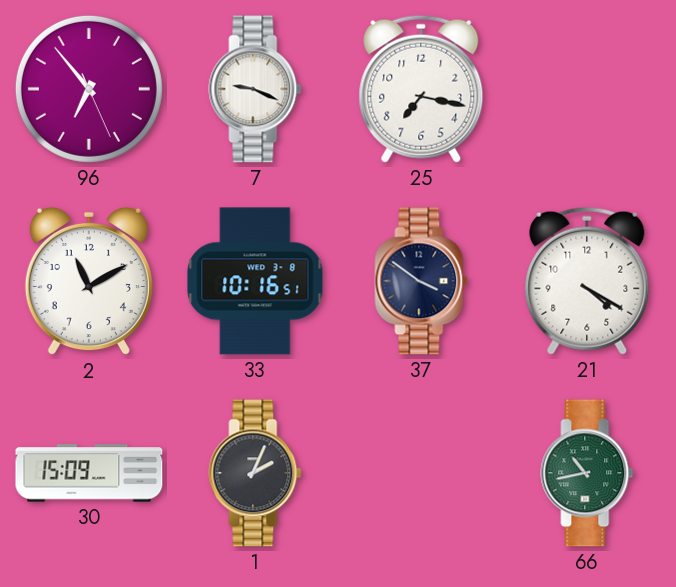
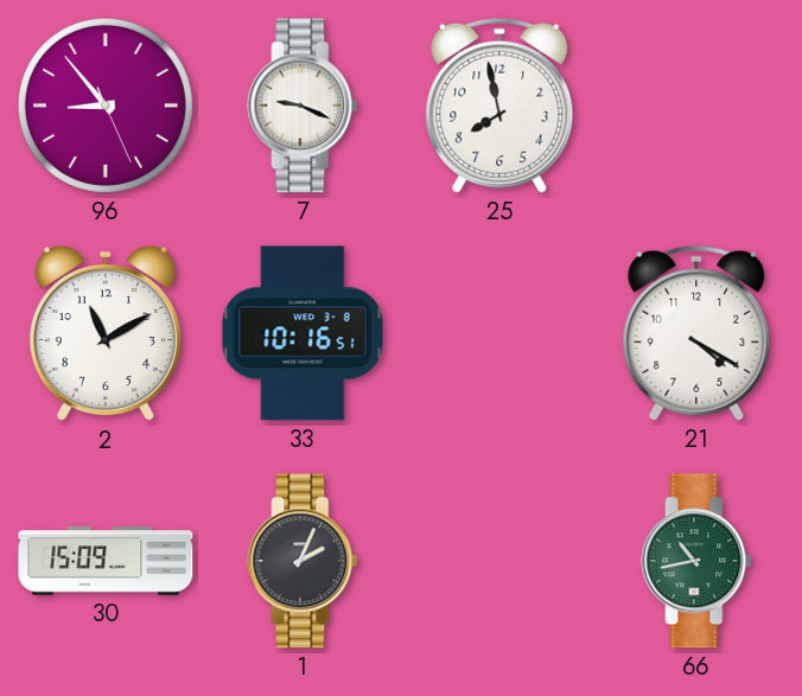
96: 6:53 -> 8:53 (106, 106)
25: 7:17 -> 7:58 (499, 106)
37: 3:51 -> none (421, 281)
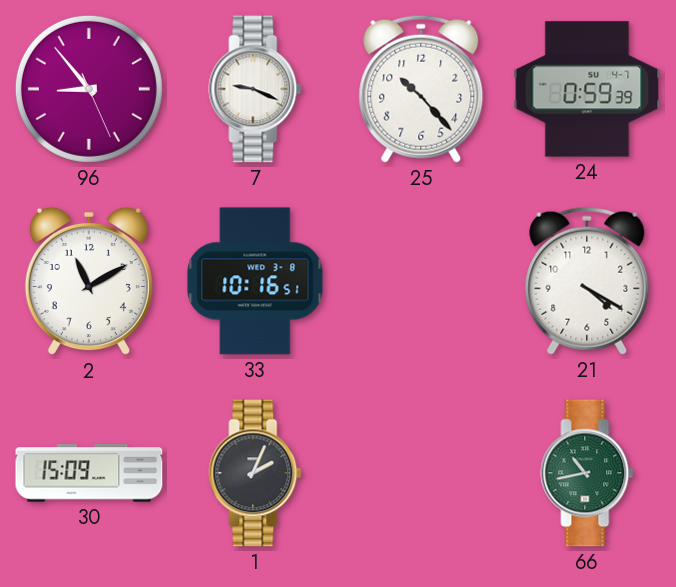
25: 7:58 -> 10:23 (421, 89)
24: none -> 0:59 (587, 89)
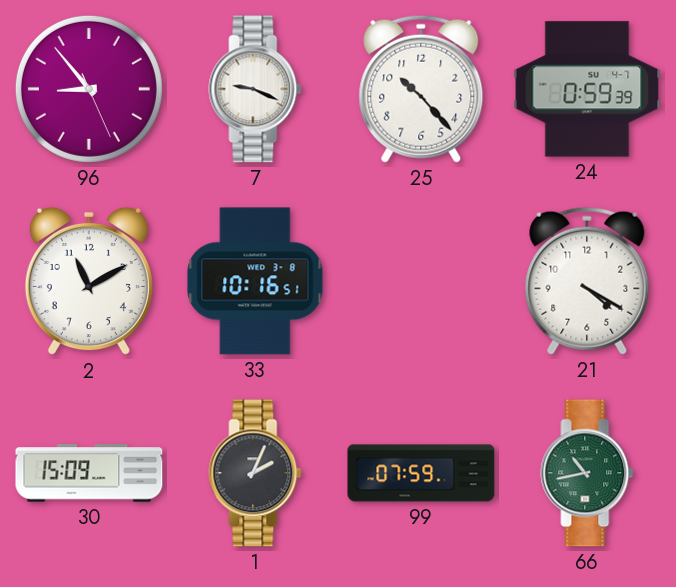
99: none -> 07:59 (421, 473)
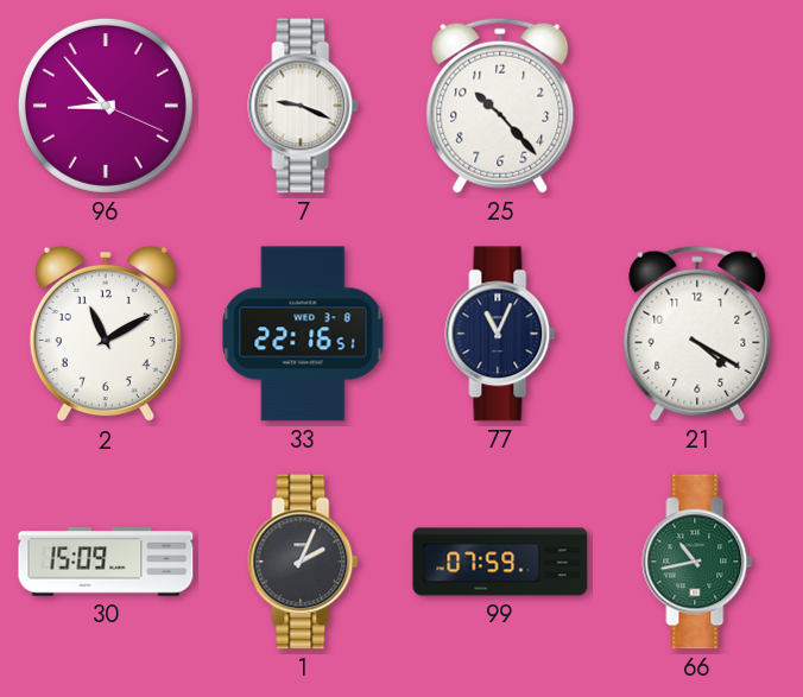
96: 8:53:26 -> 8:53:19 (106, 106)
24: 0:59 -> none (587, 89)
33: 10:16 -> 22:16 (303, 334)
77: none -> 11:04 (500, 334)
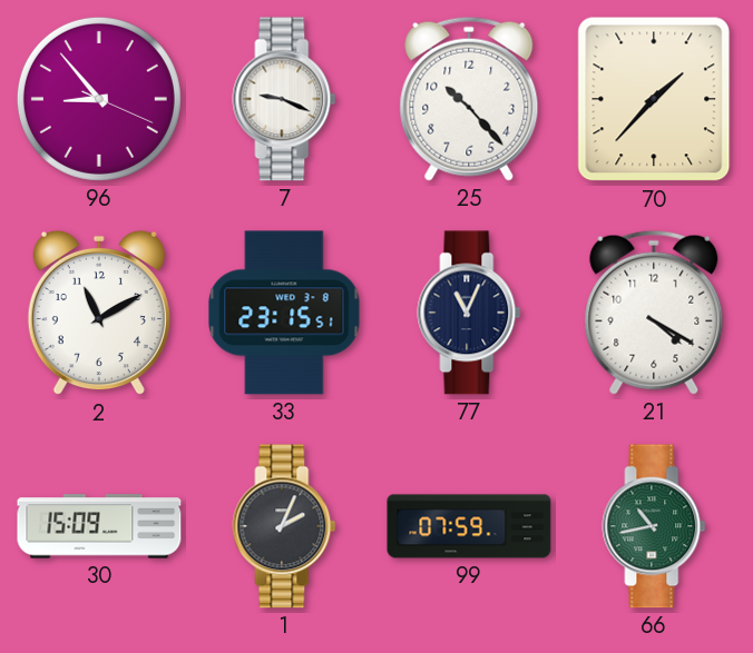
70: none -> 1:37 (654, 99)
33: 22:16 -> 23:15 (284, 313)
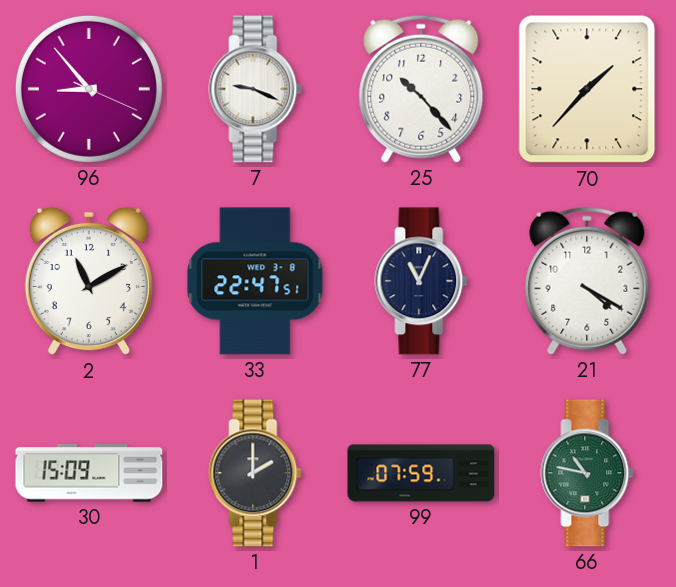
33: 23:15 -> 22:47 (255, 281)
1: 2:04 -> 2:00 (255, 473)
66: 10:43 -> 10:47 (587, 473)
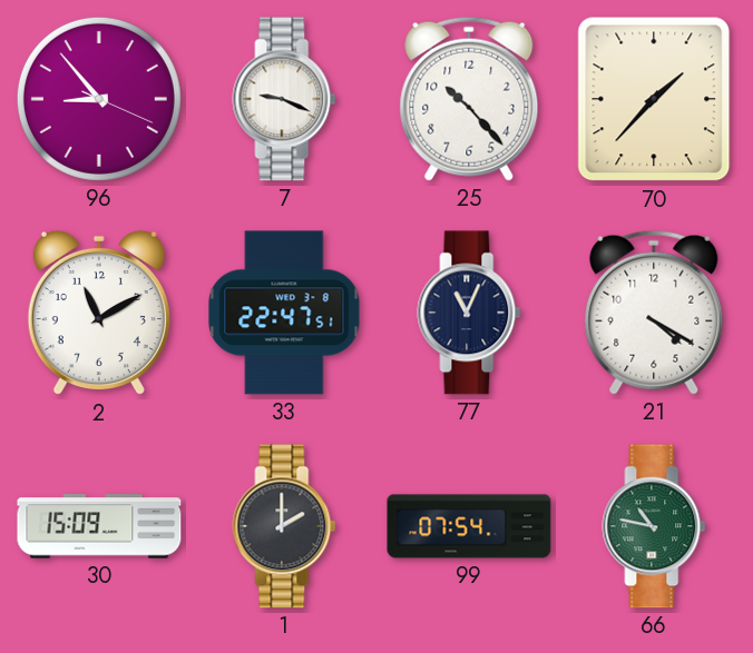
99: 07:59 -> 07:54 (469, 526)
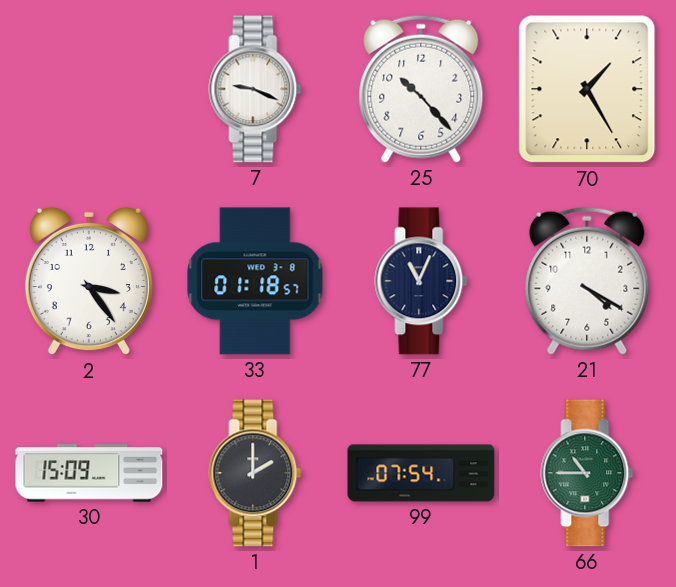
96: 8:53 -> none (99, 99)
70: 1:37 -> 1:25 (587, 89)
2: 11:10 -> 3:24 (89, 281)
33: 22:47 -> 01:18 (255, 281)
66: 10:47 -> 10:45 (587, 473)
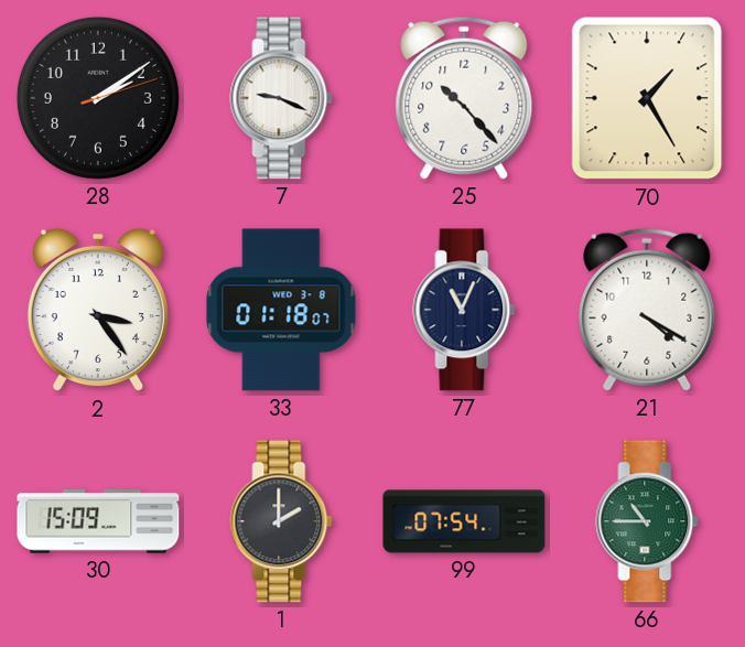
28: none -> 2:09 (98, 98)
33: 01:18:57 -> 01:18:07 (281, 310)
